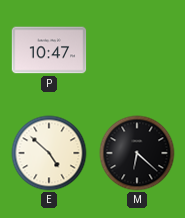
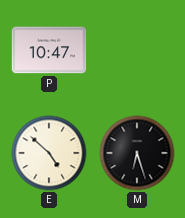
M: 6:22 -> 6:27 (137, 153)
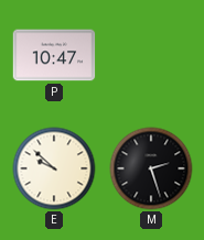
E: 4:52 -> 9:52 (54, 168)
M: 6:27 -> 2:27 (151, 168)
